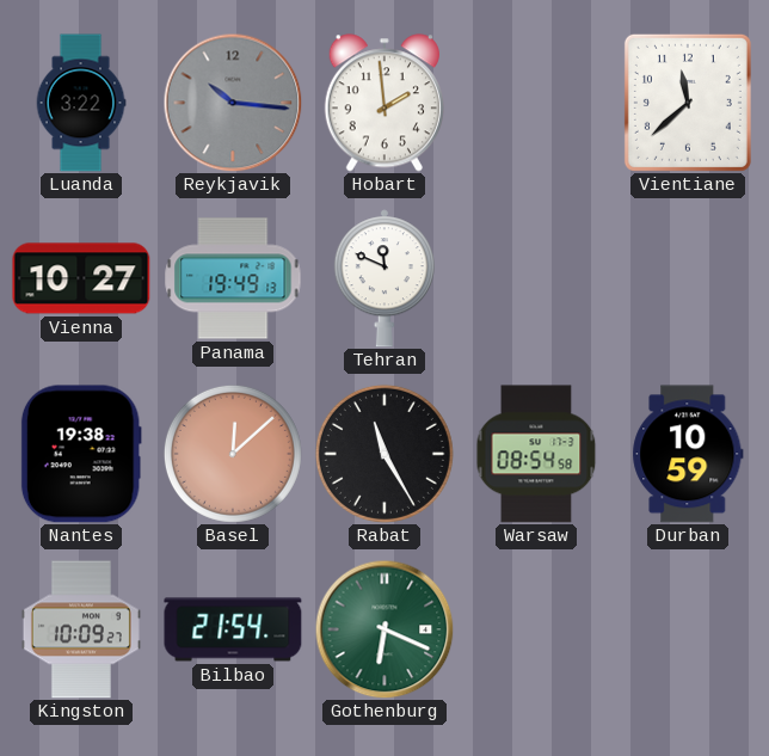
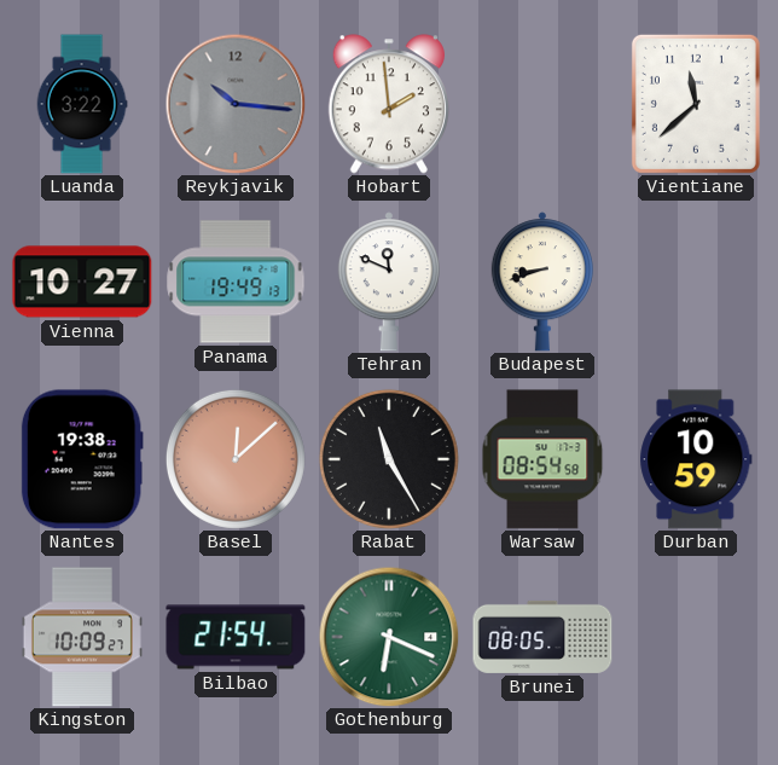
Budapest: none -> 8:42 (542, 282)
Brunei: none -> 08:05 (542, 637)
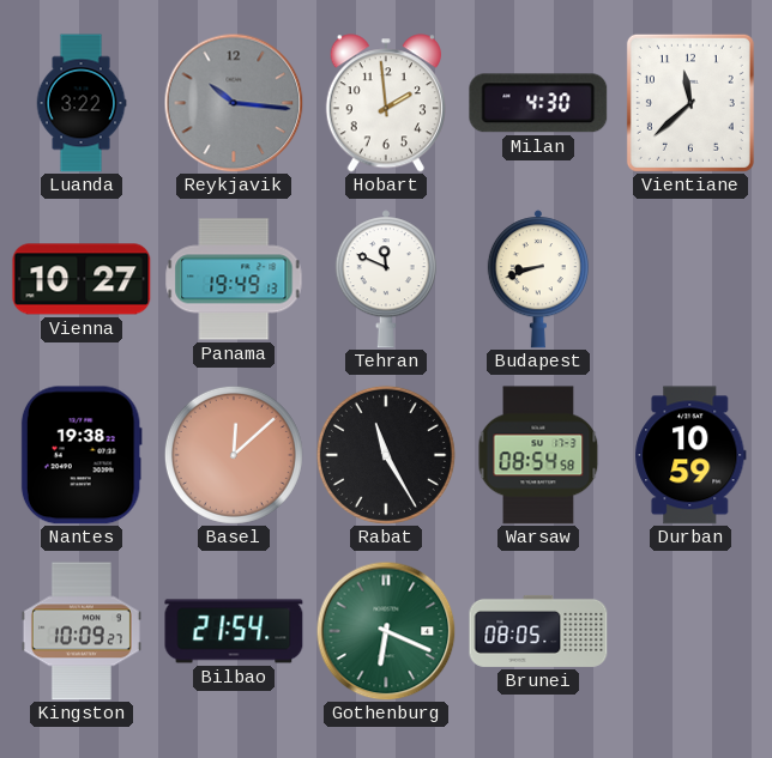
Milan: none -> 4:30 (538, 103)
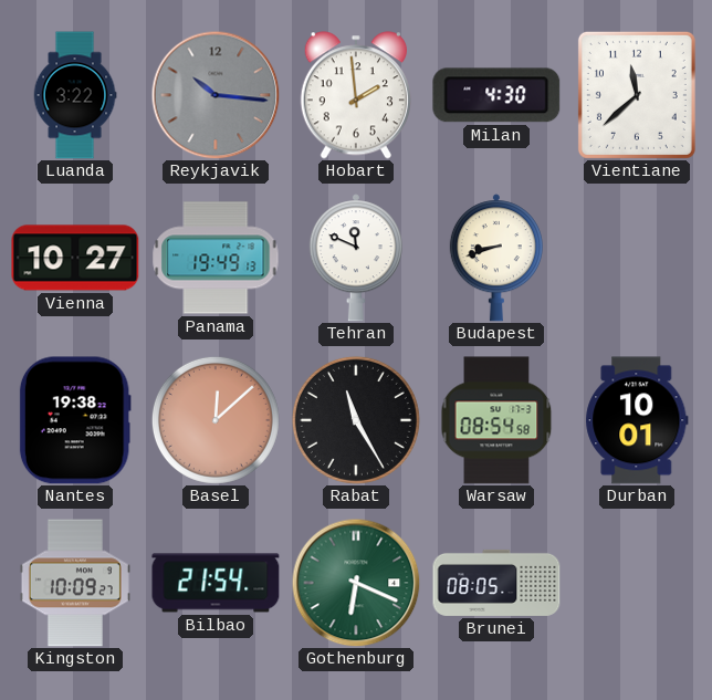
Durban: 10:59 -> 10:01 (637, 420)
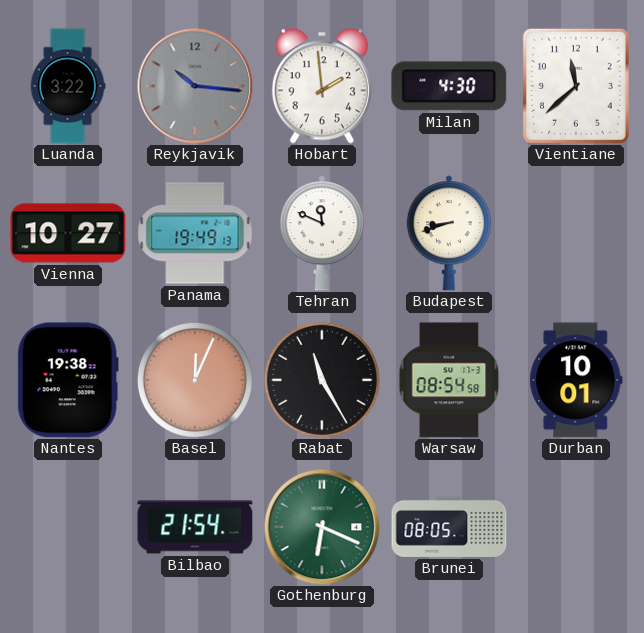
Basel: 12:08 -> 12:04 (195, 380)
Kingston: 10:09 -> none (75, 583)
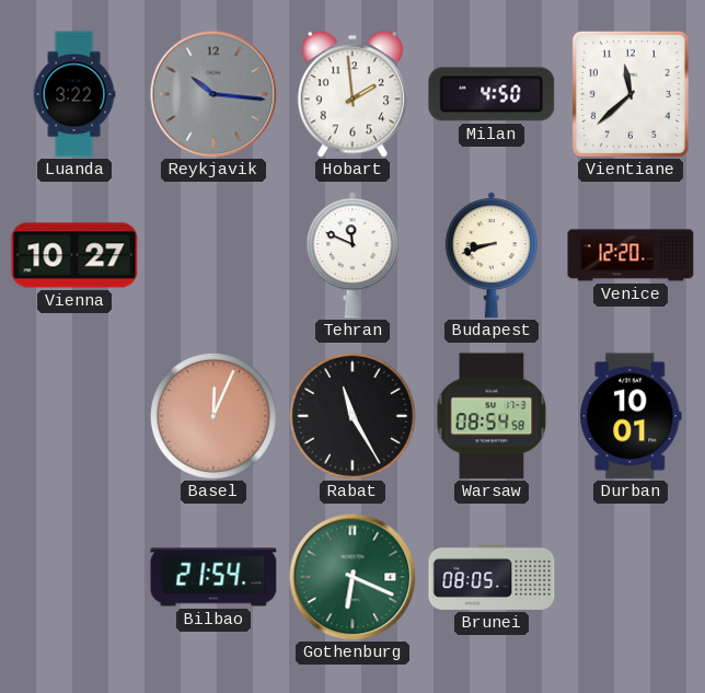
Milan: 4:30 -> 4:50 (492, 94)
Panama: 19:49 -> none (195, 233)
Venice: none -> 12:20 (631, 255)
Nantes: 19:38 -> none (68, 380)
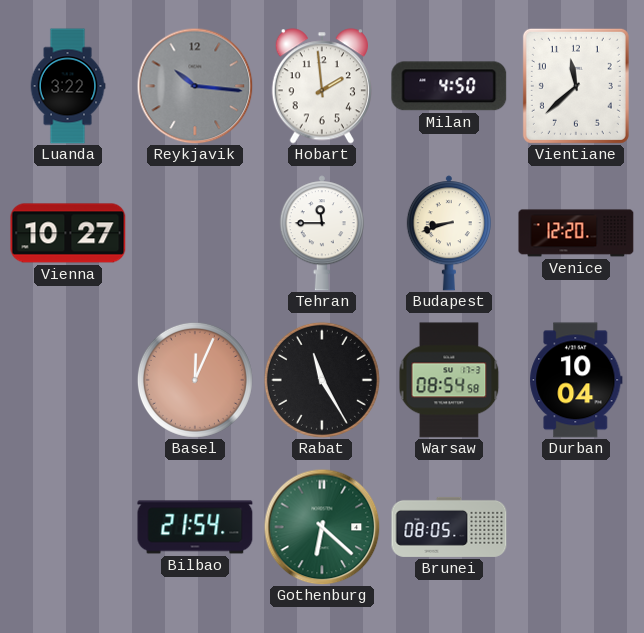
Tehran: 11:49 -> 11:45 (322, 233)
Durban: 10:01 -> 10:04 (576, 380)
Gothenburg: 6:19 -> 6:22 (322, 527)
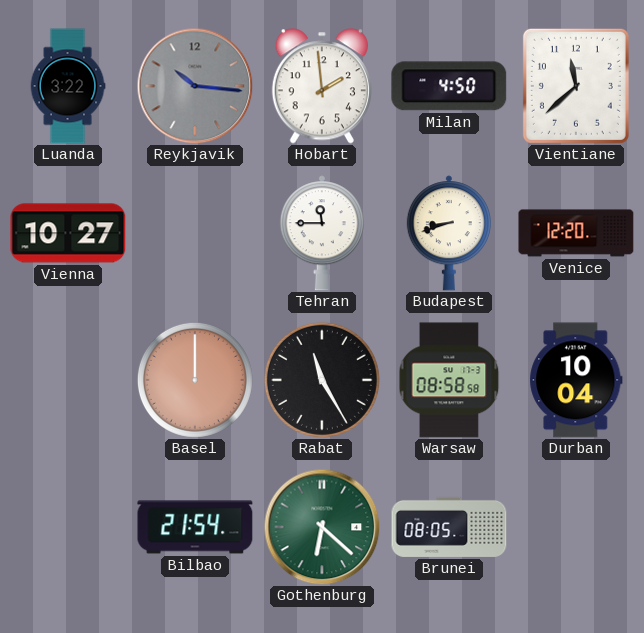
Basel: 12:04 -> 12:00 (195, 380)
Warsaw: 08:54 -> 08:58 (449, 380)
